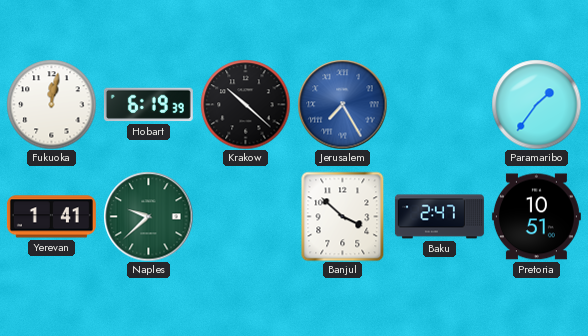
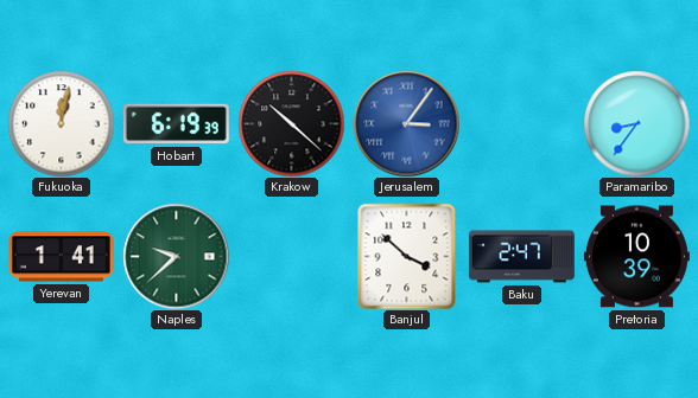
Jerusalem: 7:25 -> 3:06 (406, 123)
Paramaribo: 1:36 -> 8:36 (636, 123)
Pretoria: 10:51 -> 10:39 (636, 257)
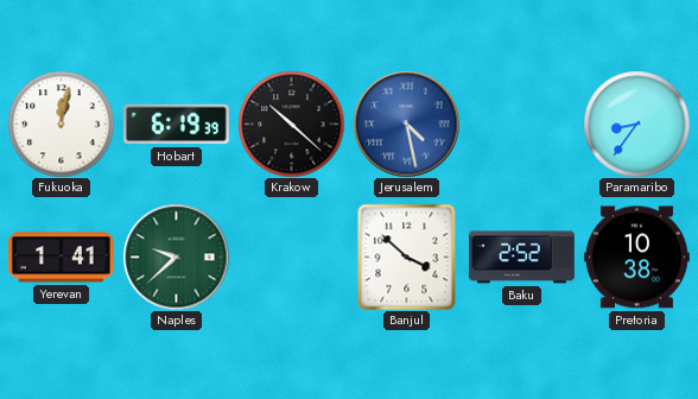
Jerusalem: 3:06 -> 4:28 (406, 123)
Baku: 2:47 -> 2:52 (521, 258)
Pretoria: 10:39 -> 10:38 (636, 258)
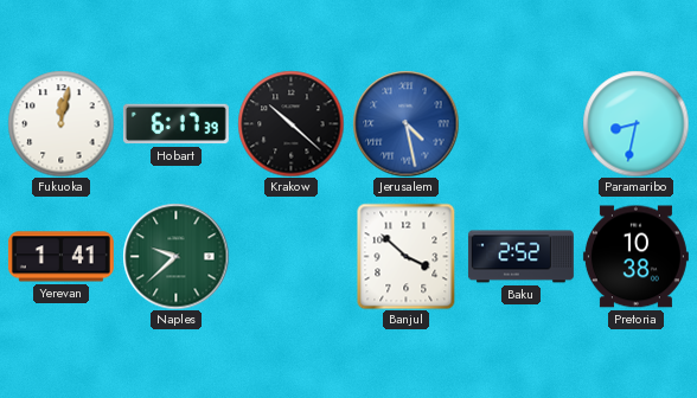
Hobart: 6:19 -> 6:17 (175, 124)
Paramaribo: 8:36 -> 8:32 (635, 123)
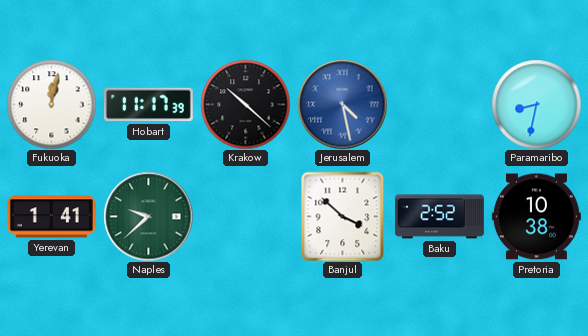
Hobart: 6:17 -> 11:17 (148, 105)
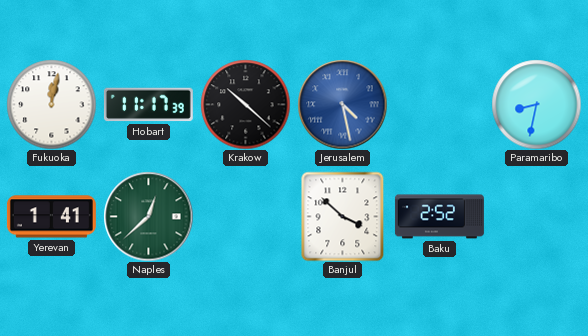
Naples: 9:38 -> 12:38 (148, 216)
Pretoria: 10:38 -> none (536, 217)
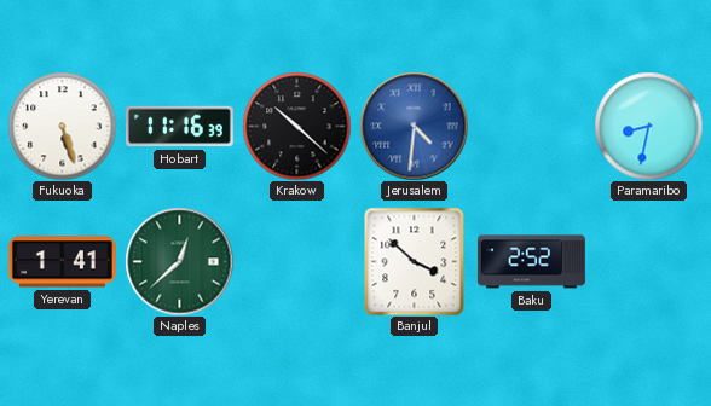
Fukuoka: 12:02 -> 5:27 (62, 126)
Hobart: 11:17 -> 11:16 (179, 127)
Jerusalem: 4:28 -> 4:31 (414, 126)
